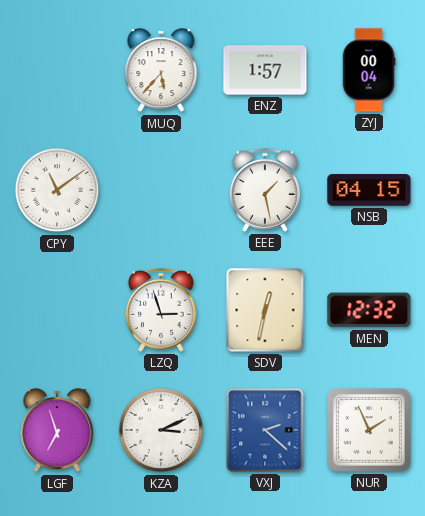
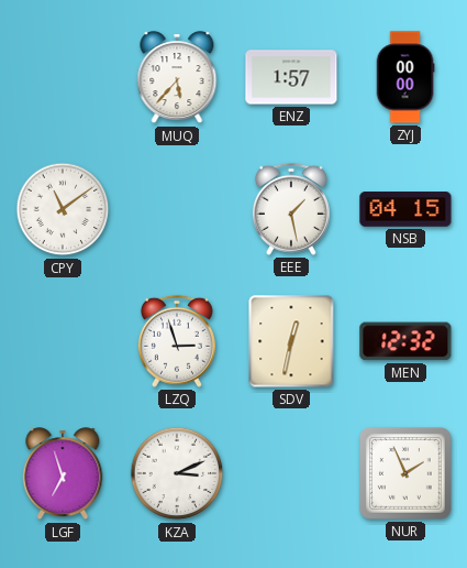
ZYJ: 00:04 -> 00:00 (405, 77)
VXJ: 2:22 -> none (265, 430)
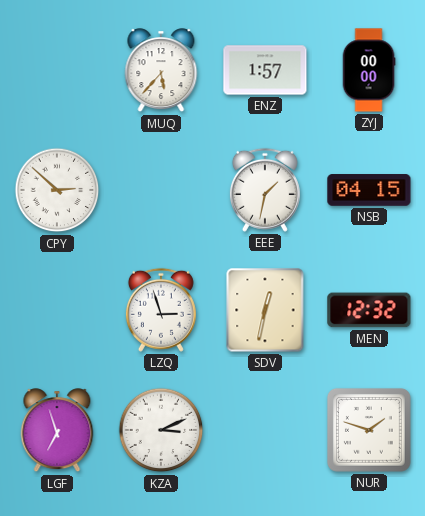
CPY: 11:09 -> 2:52 (57, 190)
EEE: 1:28 -> 1:32 (265, 190)
NUR: 1:56 -> 1:48 (369, 430)
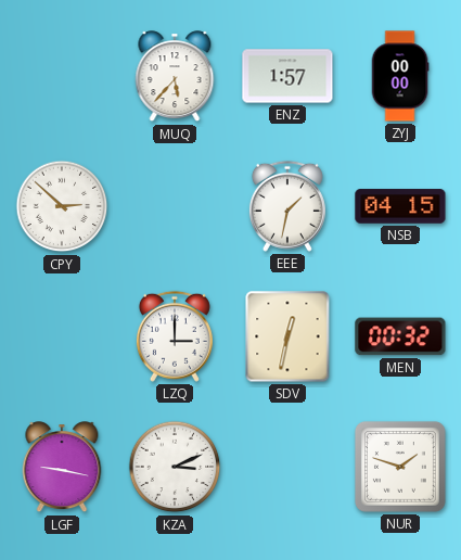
LZQ: 2:57 -> 3:00 (175, 336)
MEN: 12:32 -> 00:32 (400, 336)
LGF: 6:57 -> 9:17 (62, 468)
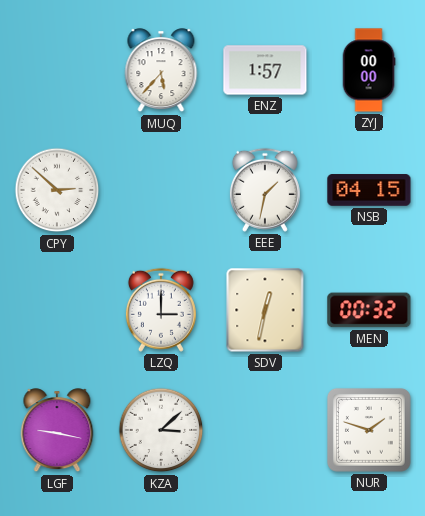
KZA: 3:11 -> 3:08 (161, 430)
